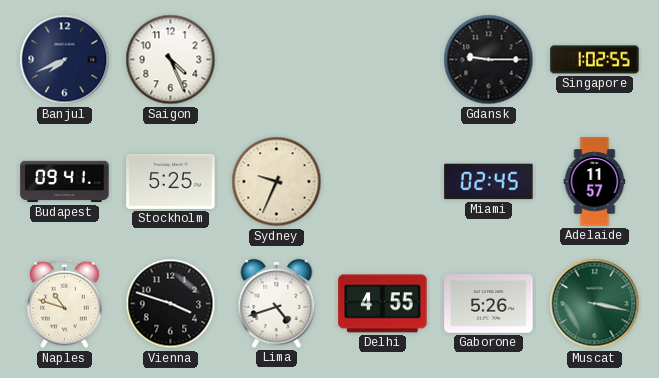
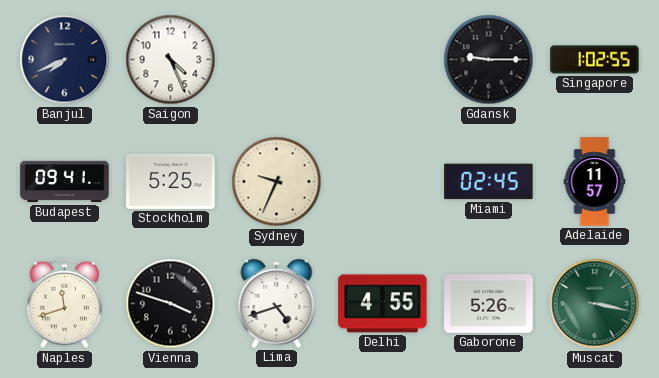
Naples: 10:48 -> 11:42 (64, 304)
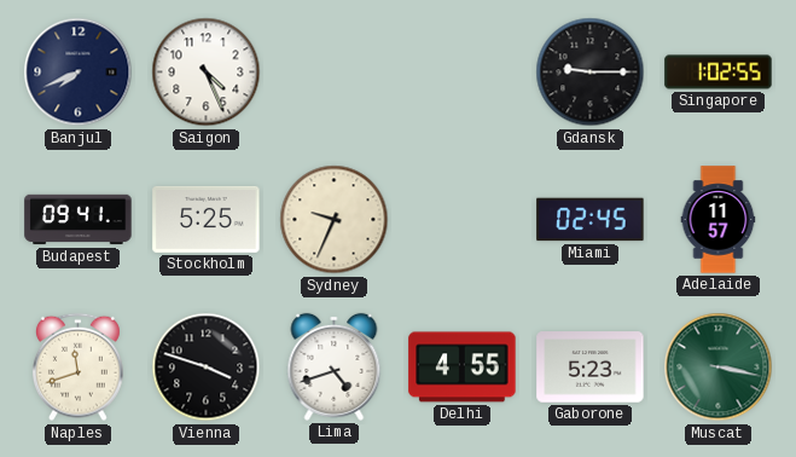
Gaborone: 5:26 -> 5:23 (591, 368)
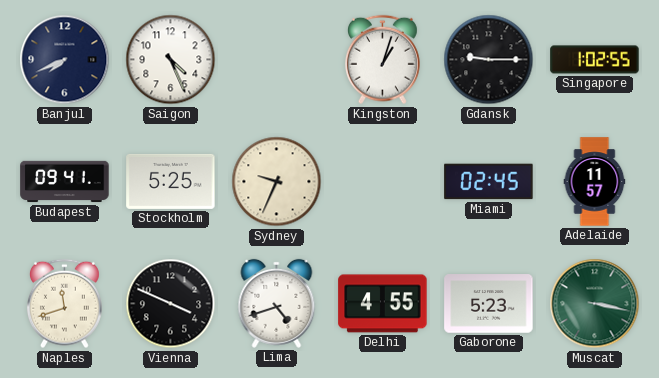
Kingston: none -> 1:03 (382, 60)
Vienna: 3:48 -> 3:49 (171, 304)
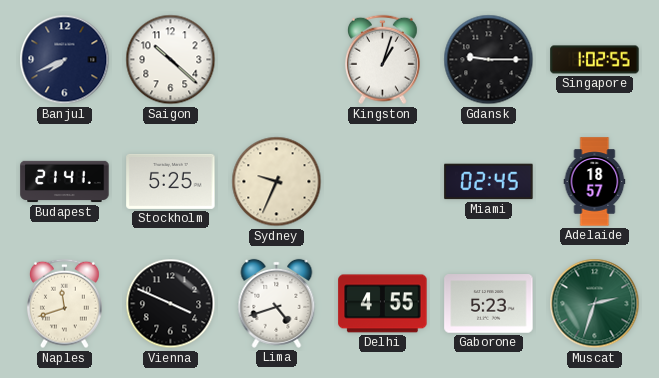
Saigon: 4:26 -> 10:22 (171, 60)
Budapest: 09:41 -> 21:41 (65, 182)
Adelaide: 11:57 -> 18:57 (595, 182)
Muscat: 3:17 -> 2:33 (595, 304)
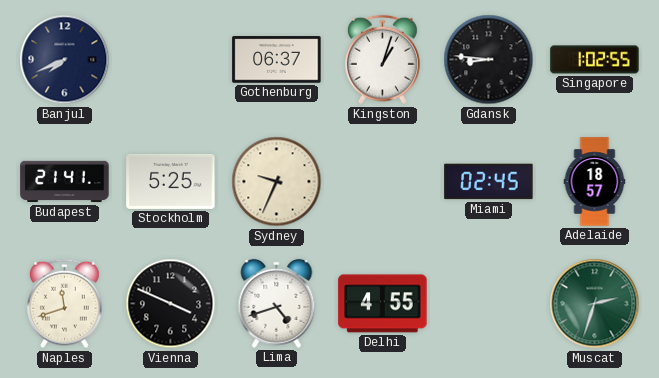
Saigon: 10:22 -> none (171, 60)
Gothenburg: none -> 06:37 (277, 60)
Gdansk: 9:15 -> 8:46 (489, 60)
Gaborone: 5:23 -> none (489, 304)
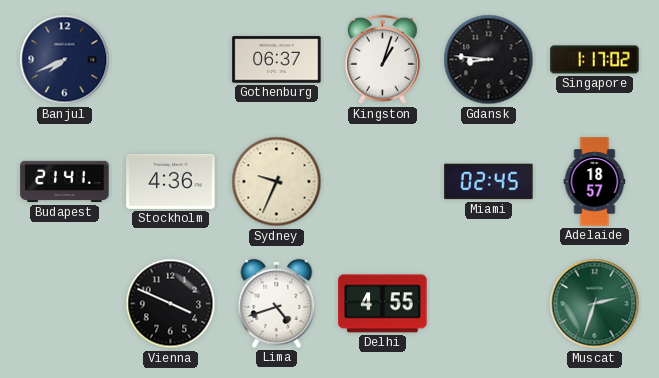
Singapore: 1:02 -> 1:17 (595, 60)
Stockholm: 5:25 -> 4:36 (171, 181)
Naples: 11:42 -> none (64, 304)
